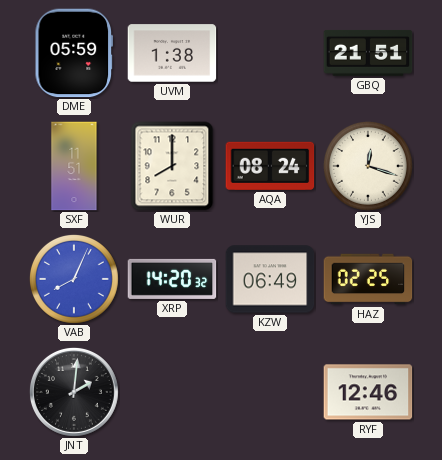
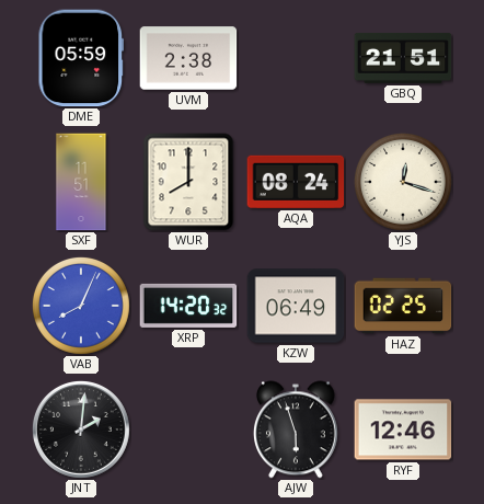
UVM: 1:38 -> 2:38 (188, 58)
AJW: none -> 5:57 (296, 429)
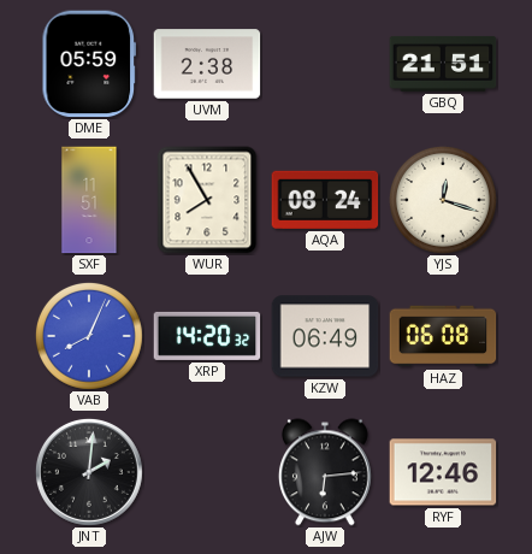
WUR: 8:00 -> 7:55 (207, 200)
HAZ: 02:25 -> 06:08 (443, 336)
AJW: 5:57 -> 6:14 (325, 472)
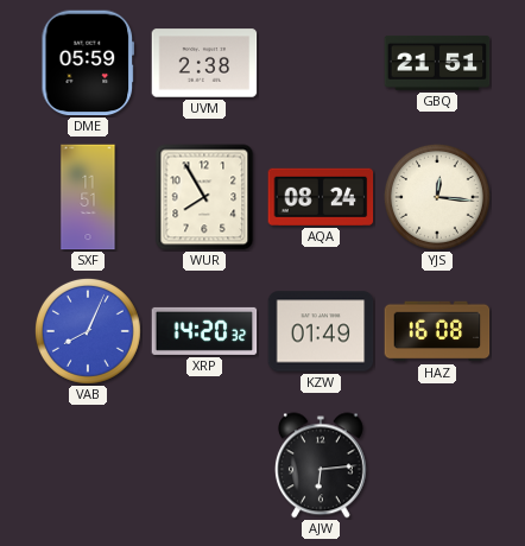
YJS: 12:18 -> 12:16 (437, 197)
KZW: 06:49 -> 01:49 (321, 331)
HAZ: 06:08 -> 16:08 (437, 331)
JNT: 2:01 -> none (89, 472)
RYF: 12:46 -> none (443, 472)
